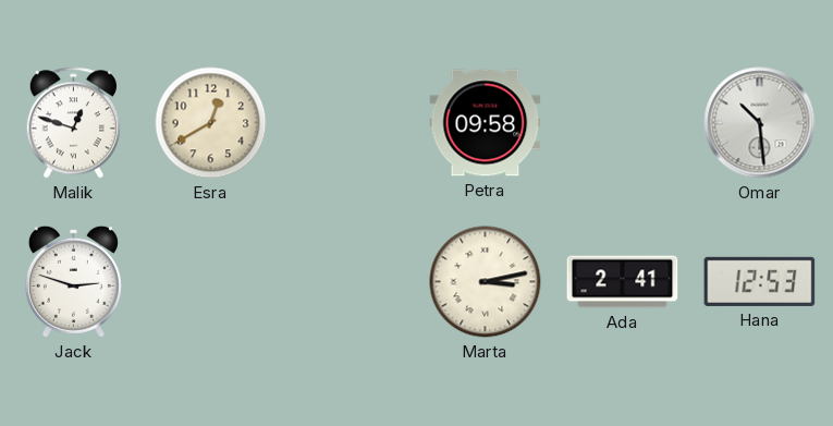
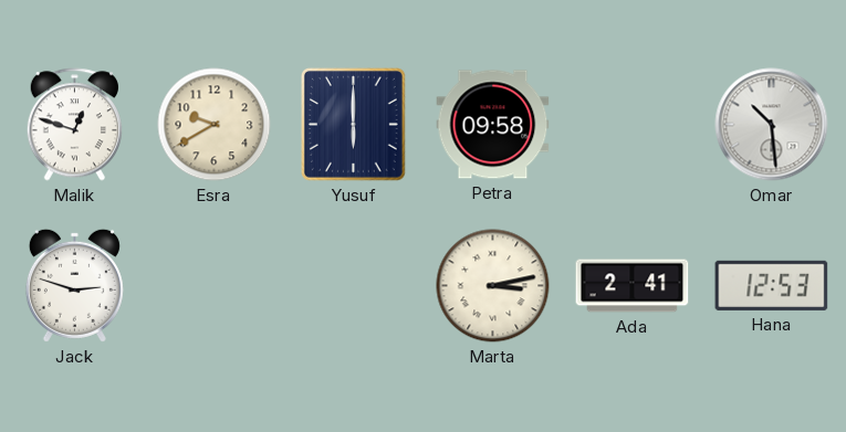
Esra: 12:40 -> 9:40 (215, 125)
Yusuf: none -> 6:00 (354, 125)
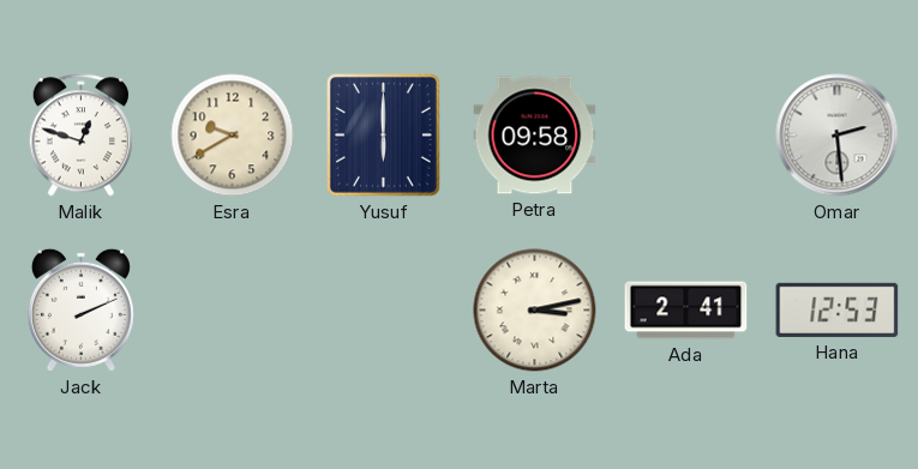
Omar: 10:29 -> 2:29 (838, 136)
Jack: 2:48 -> 2:11 (80, 309)
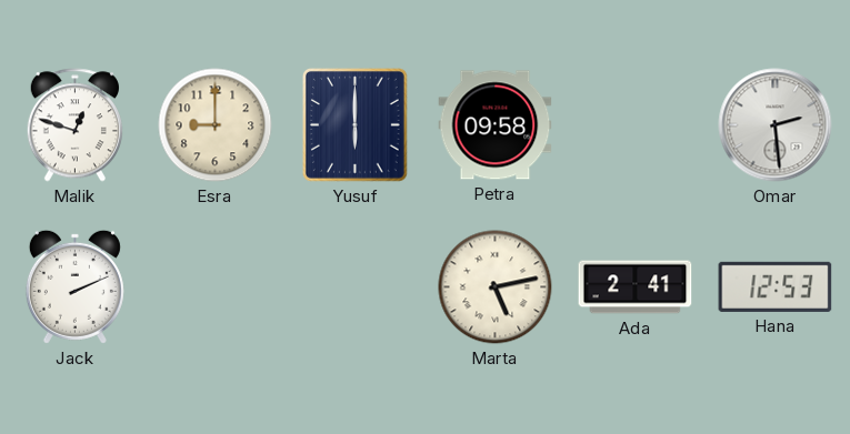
Esra: 9:40 -> 9:00 (216, 125)
Marta: 3:13 -> 5:13 (496, 287)
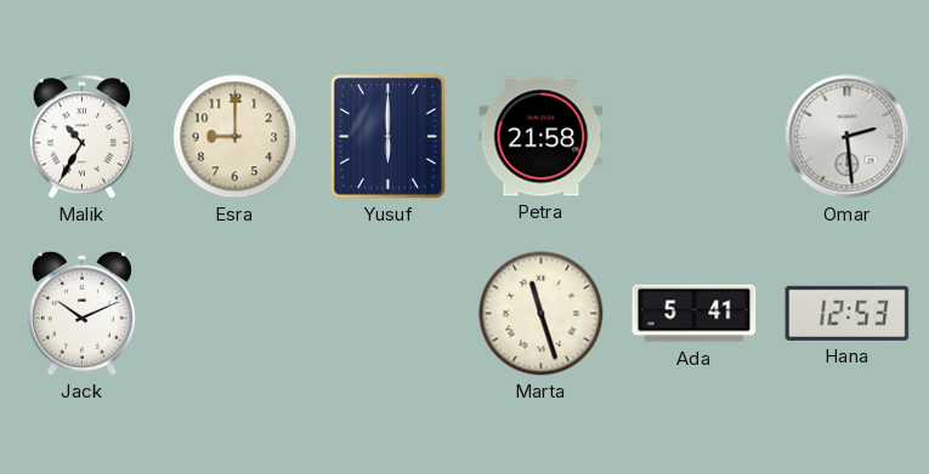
Malik: 12:48 -> 10:35 (81, 137)
Petra: 09:58 -> 21:58 (542, 137)
Jack: 2:11 -> 10:11 (81, 313)
Marta: 5:13 -> 11:27 (542, 314)
Ada: 2:41 -> 5:41 (695, 314)
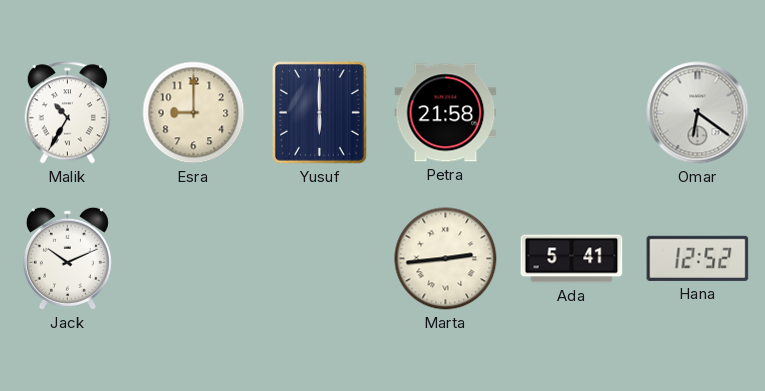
Omar: 2:29 -> 6:21 (698, 113)
Marta: 11:27 -> 2:44 (446, 259)
Hana: 12:53 -> 12:52 (698, 258)
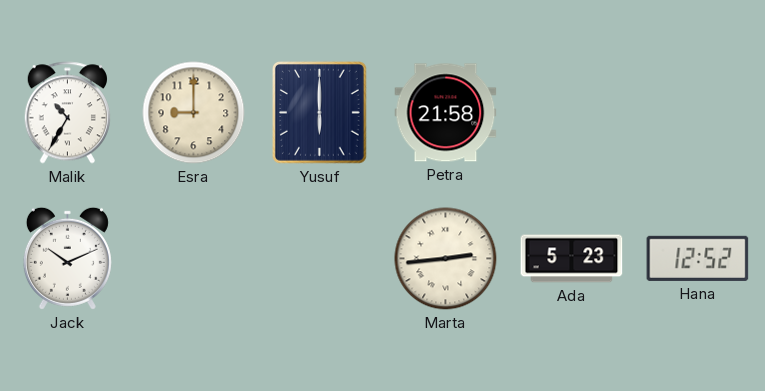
Omar: 6:21 -> none (698, 113)
Ada: 5:41 -> 5:23 (572, 259)
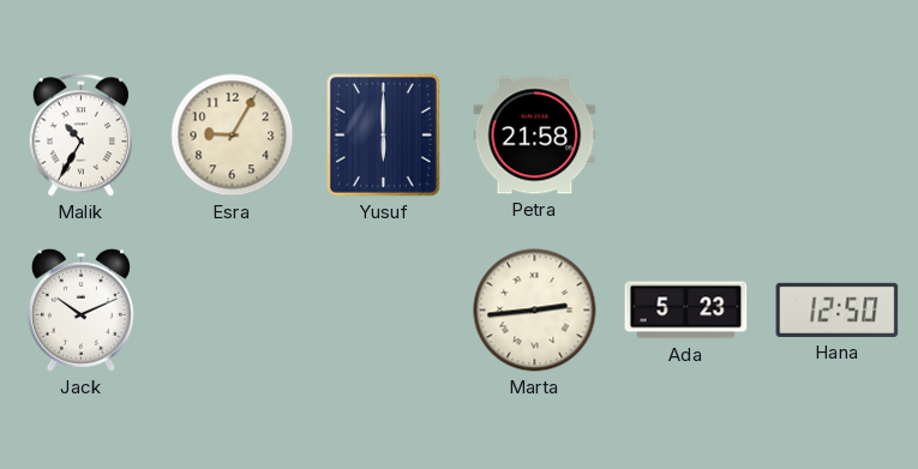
Esra: 9:00 -> 9:05 (233, 136)
Hana: 12:52 -> 12:50 (838, 309)
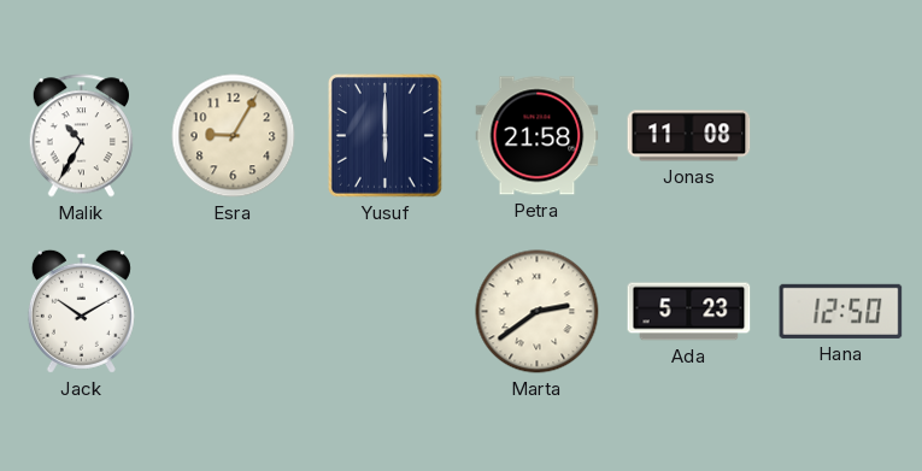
Jonas: none -> 11:08 (689, 136)
Jack: 10:11 -> 10:10 (81, 311)
Marta: 2:44 -> 2:39 (538, 312)
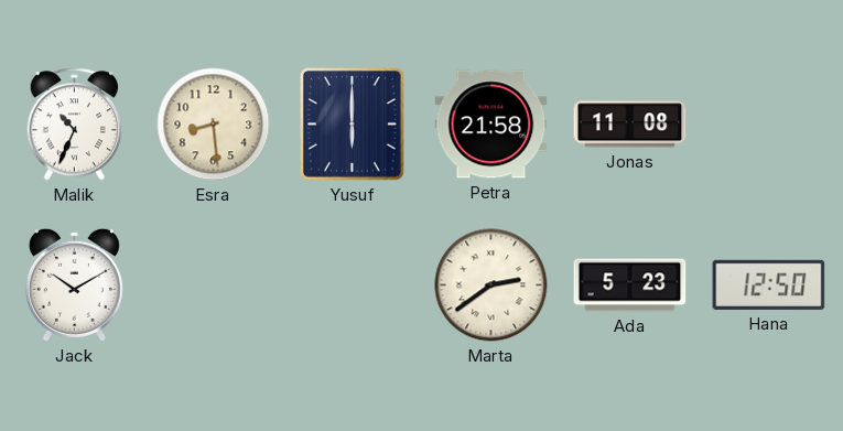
Malik: 10:35 -> 10:34 (74, 125)
Esra: 9:05 -> 8:29 (214, 125)
